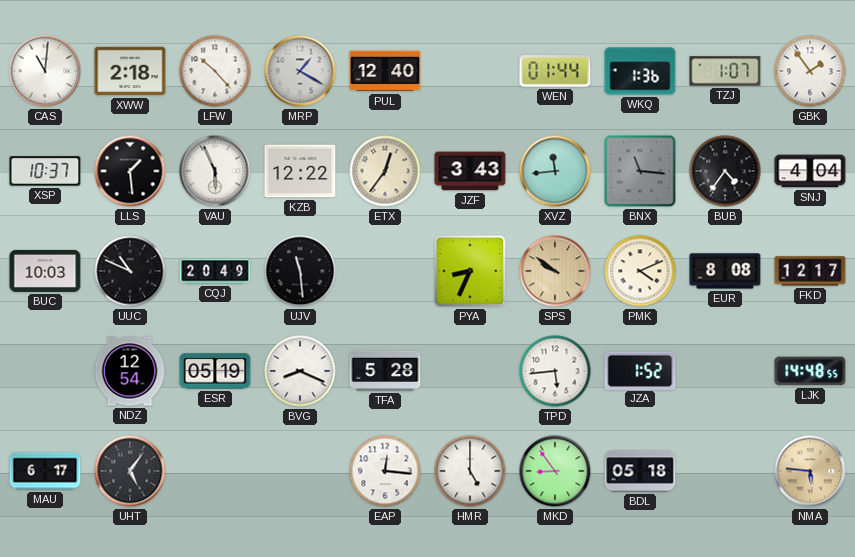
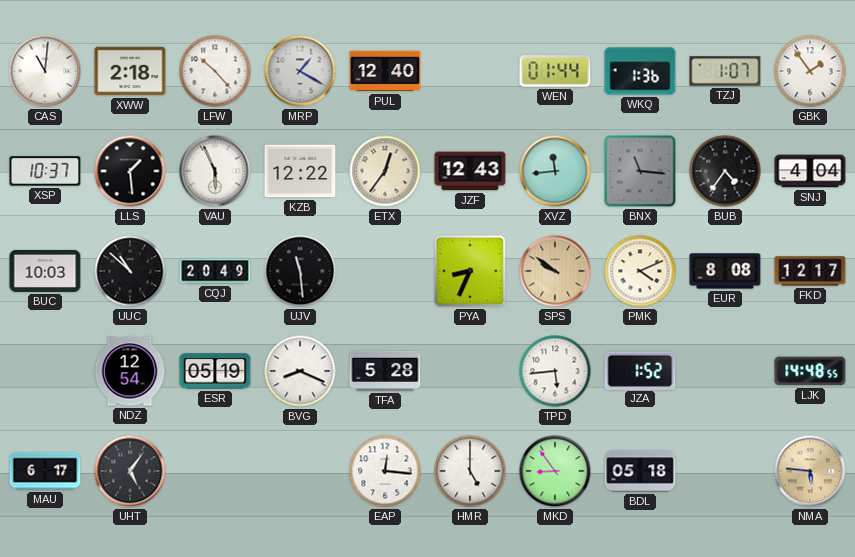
JZF: 3:43 -> 12:43 (470, 171)
UUC: 10:49 -> 10:52 (130, 271)
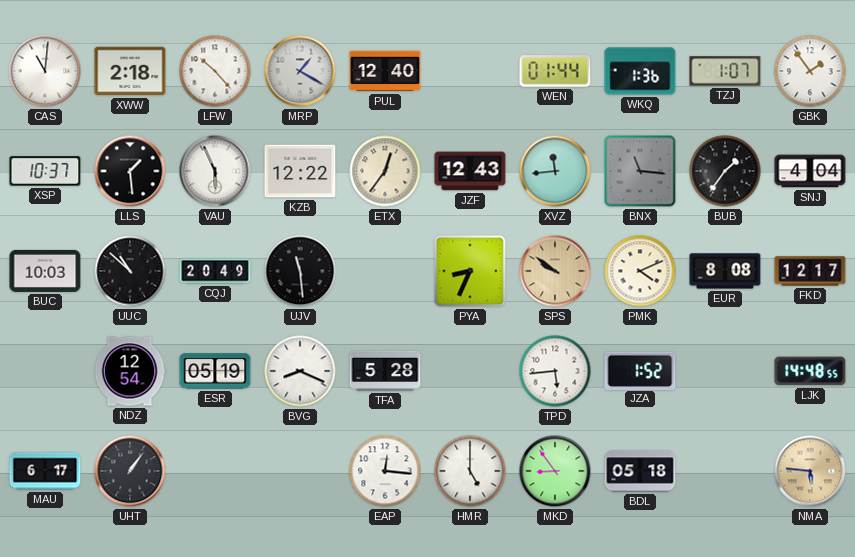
BUB: 4:36 -> 1:36 (725, 171)
UHT: 5:06 -> 1:06 (130, 471)
